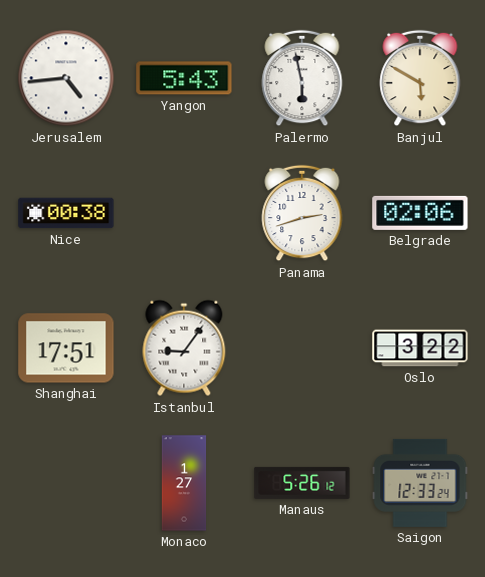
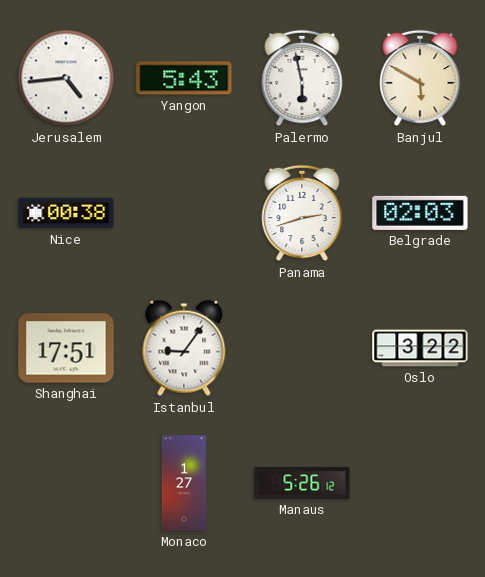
Belgrade: 02:06 -> 02:03 (420, 213)
Saigon: 12:33 -> none (420, 483)
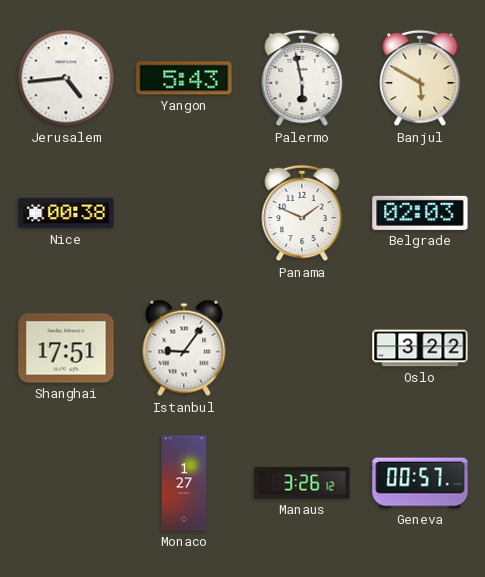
Panama: 2:42 -> 1:49 (302, 213)
Manaus: 5:26 -> 3:26 (302, 483)
Geneva: none -> 00:57 (420, 483)
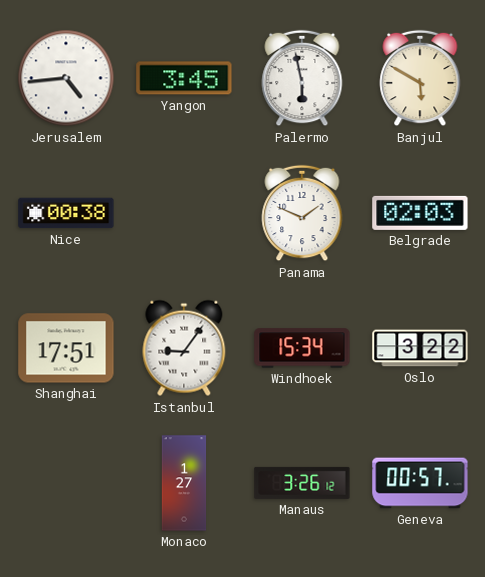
Yangon: 5:43 -> 3:45 (184, 78)
Windhoek: none -> 15:34 (302, 348)
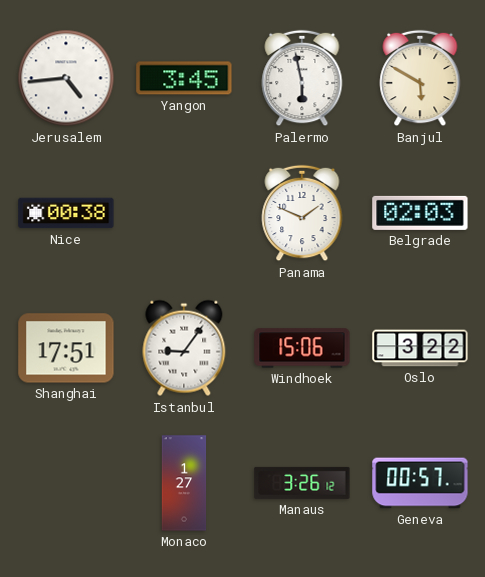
Windhoek: 15:34 -> 15:06 (302, 348)
